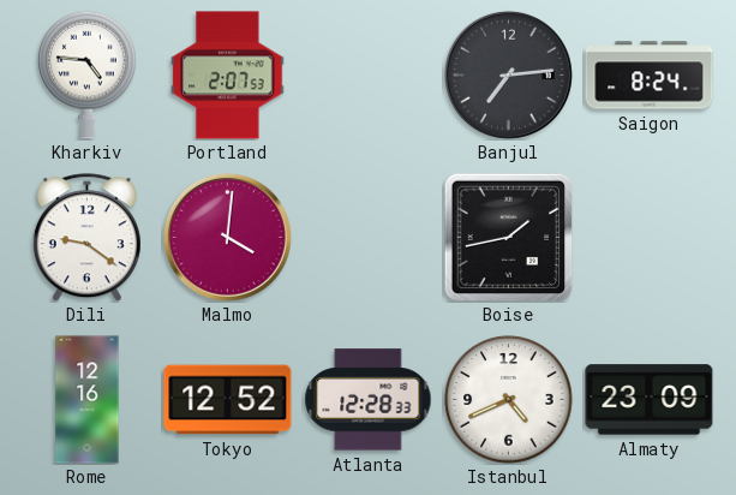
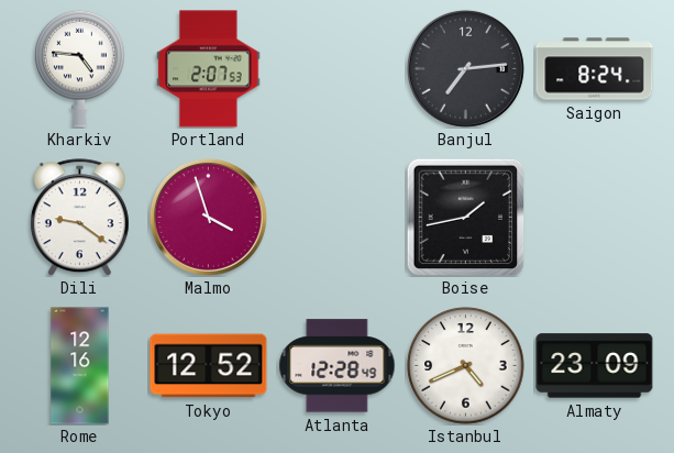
Malmo: 4:01 -> 3:57 (208, 217)
Atlanta: 12:28:33 -> 12:28:49 (338, 366)
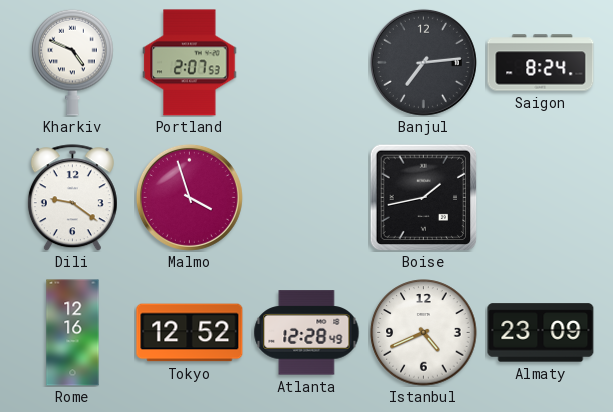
Kharkiv: 4:46 -> 4:49 (73, 62)
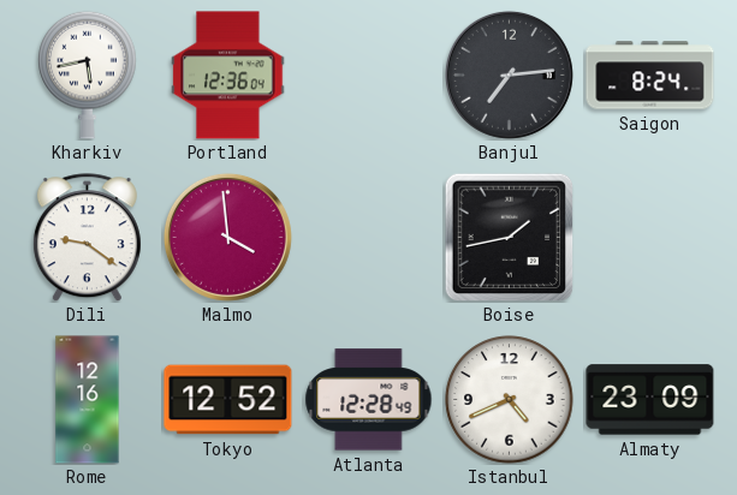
Kharkiv: 4:49 -> 5:43 (88, 74)
Portland: 2:07 -> 12:36 (228, 76)
Malmo: 3:57 -> 3:59 (227, 237)
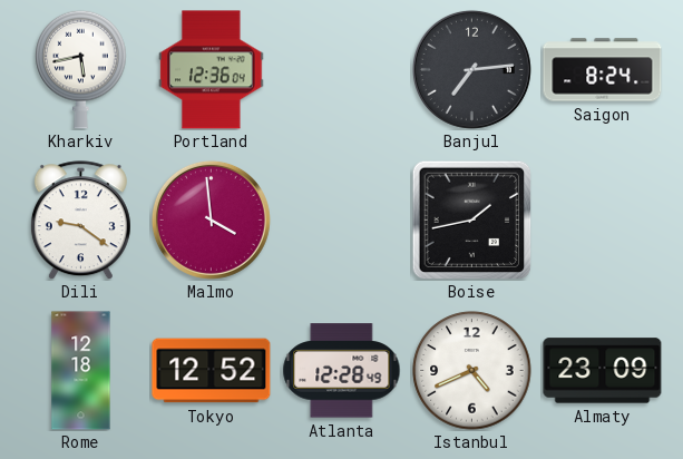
Rome: 12:16 -> 12:18 (81, 371)
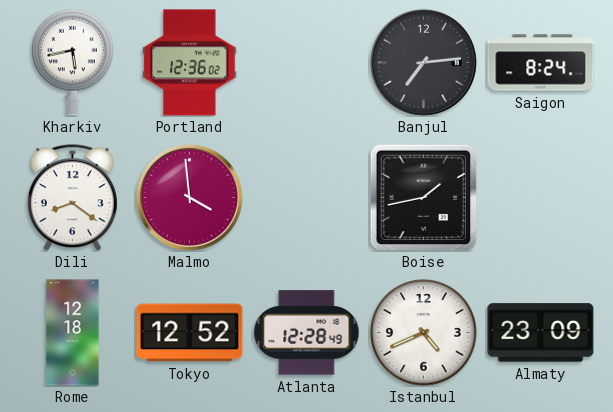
Portland: 12:36:04 -> 12:36:02 (190, 63)
Dili: 9:21 -> 8:21 (72, 198)
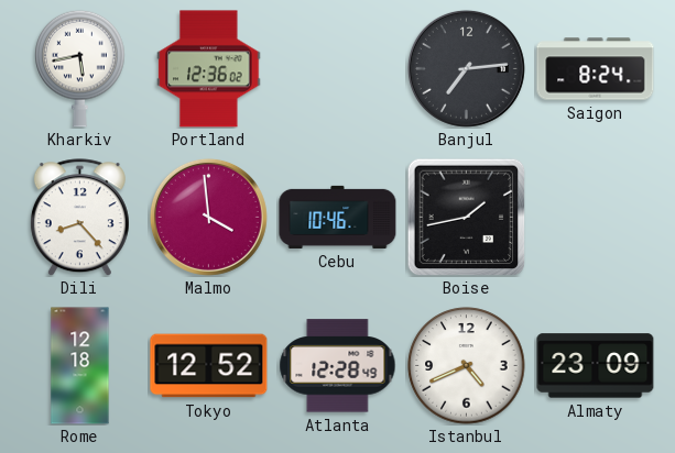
Dili: 8:21 -> 8:23 (79, 218)
Cebu: none -> 10:46 (338, 217)
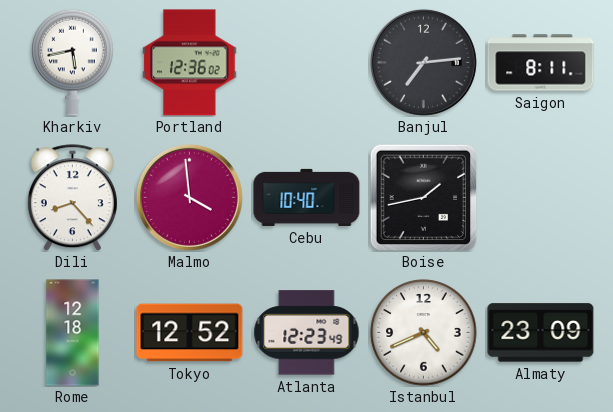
Saigon: 8:24 -> 8:11 (541, 63)
Cebu: 10:46 -> 10:40 (307, 197)
Atlanta: 12:28 -> 12:23 (307, 333)
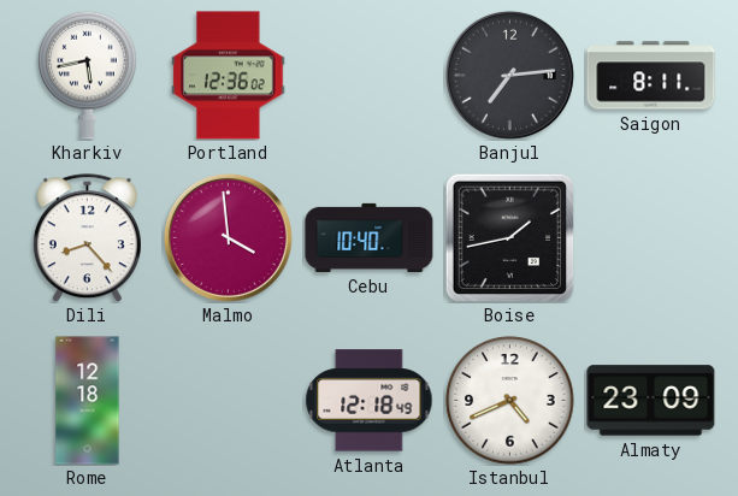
Tokyo: 12:52 -> none (190, 333)
Atlanta: 12:23 -> 12:18 (370, 401)
